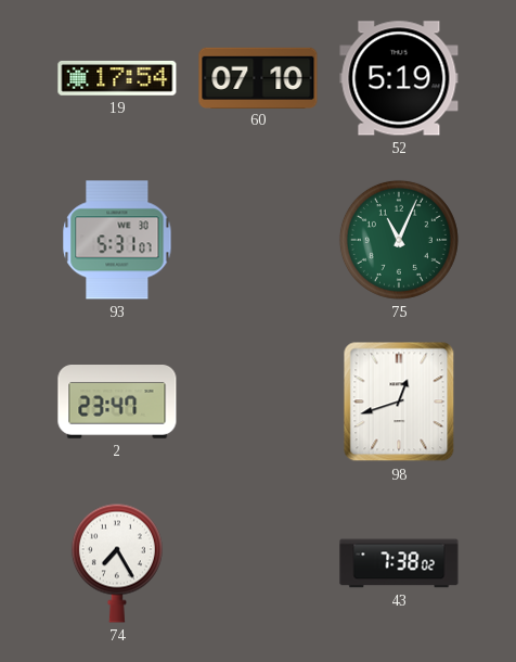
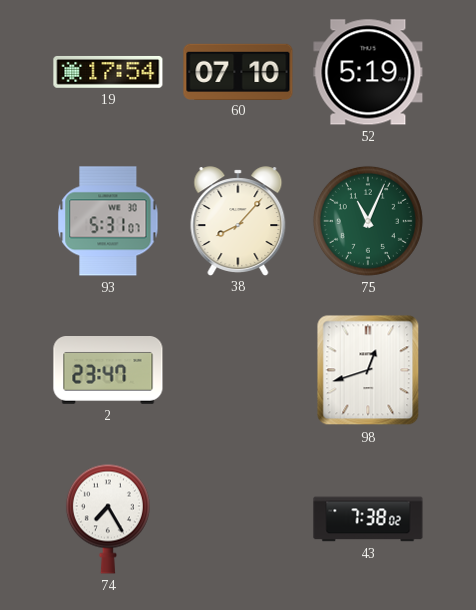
38: none -> 8:07 (238, 221)
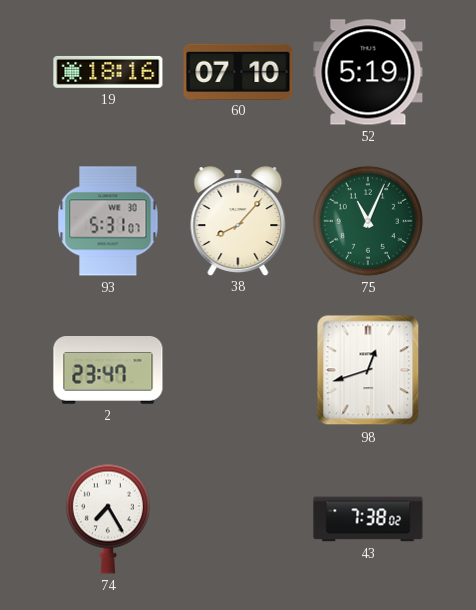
19: 17:54 -> 18:16 (108, 72)
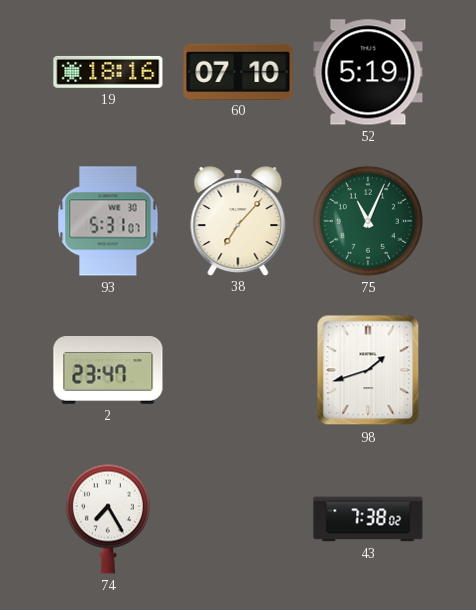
38: 8:07 -> 7:07 (238, 221)
98: 12:42 -> 1:42 (368, 370)
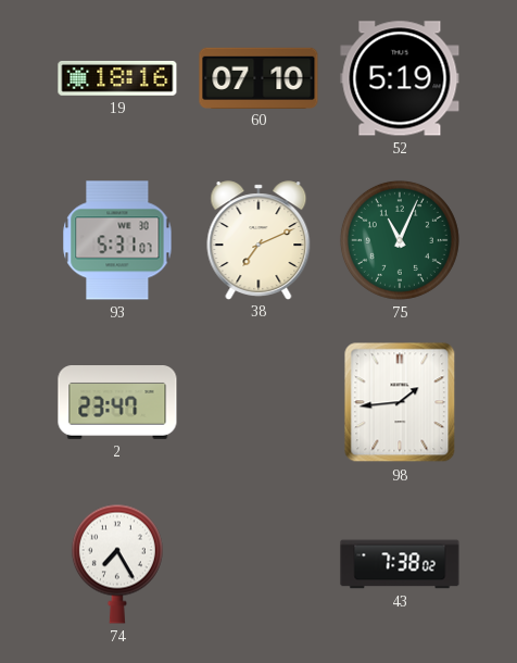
38: 7:07 -> 7:11 (258, 240)
98: 1:42 -> 1:44 (400, 402)
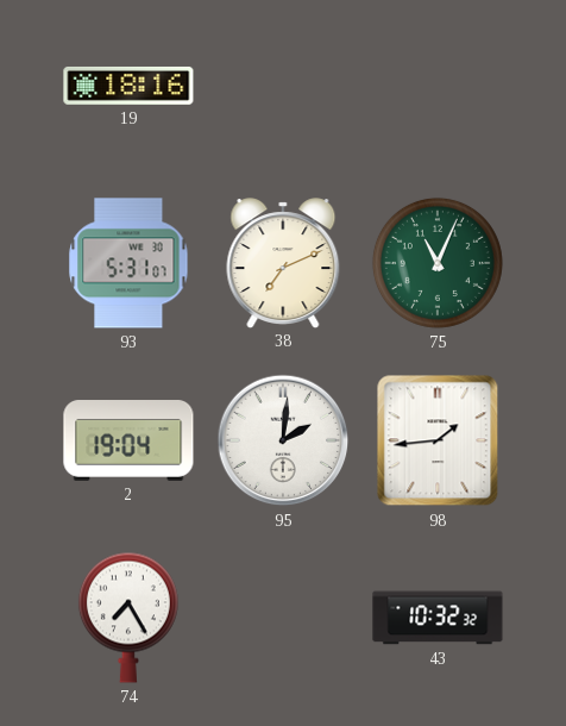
60: 07:10 -> none (258, 77)
52: 5:19 -> none (400, 78)
2: 23:47 -> 19:04 (128, 442)
95: none -> 2:01 (283, 440)
43: 7:38 -> 10:32 (438, 618)
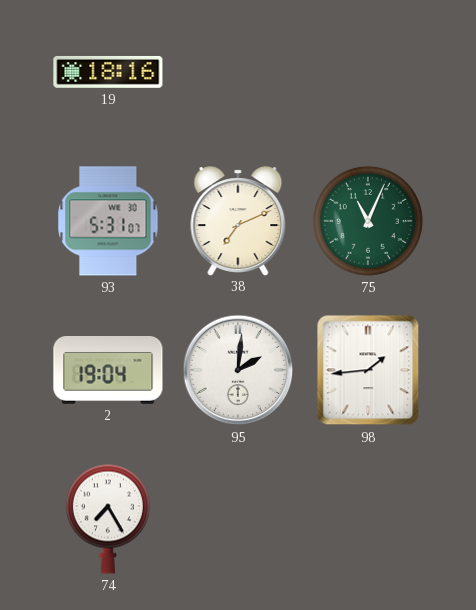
43: 10:32 -> none (438, 618)
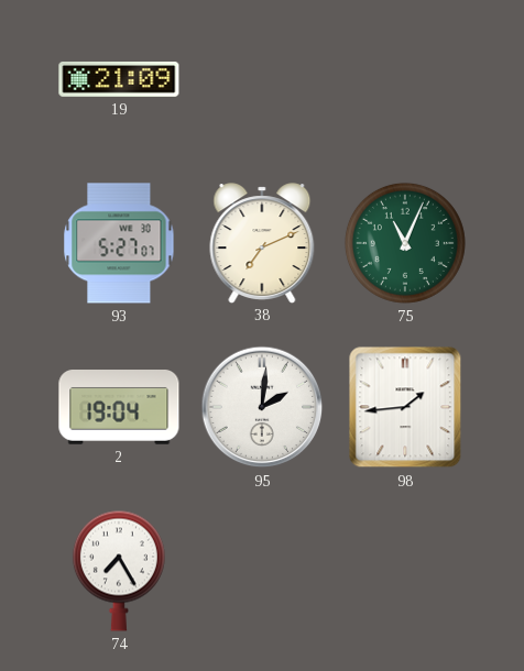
19: 18:16 -> 21:09 (119, 79)
93: 5:31 -> 5:27 (119, 243)
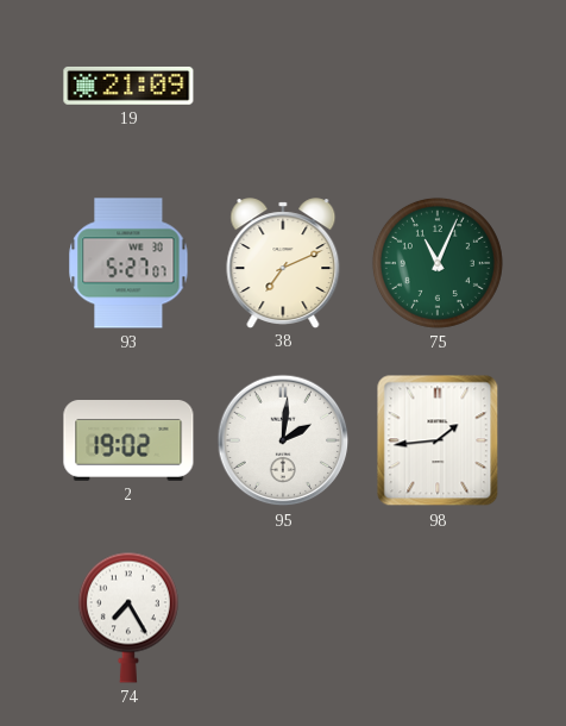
2: 19:04 -> 19:02 (128, 442)
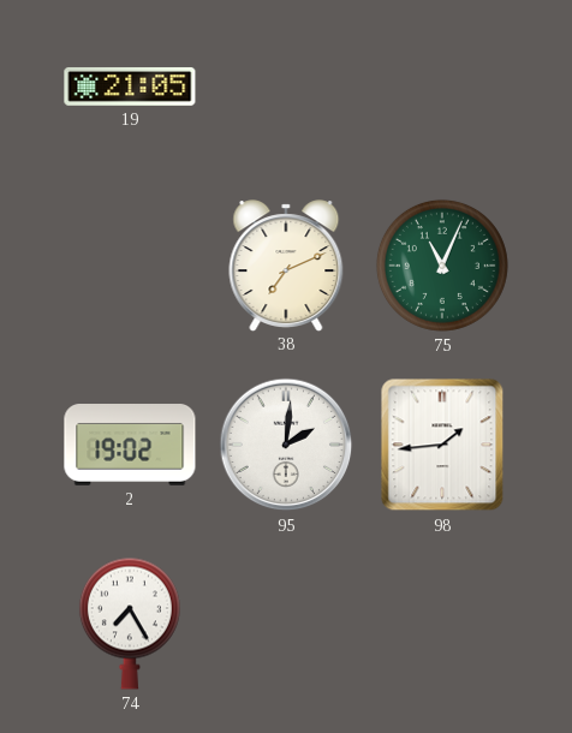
19: 21:09 -> 21:05 (130, 87)
93: 5:27 -> none (128, 263)
